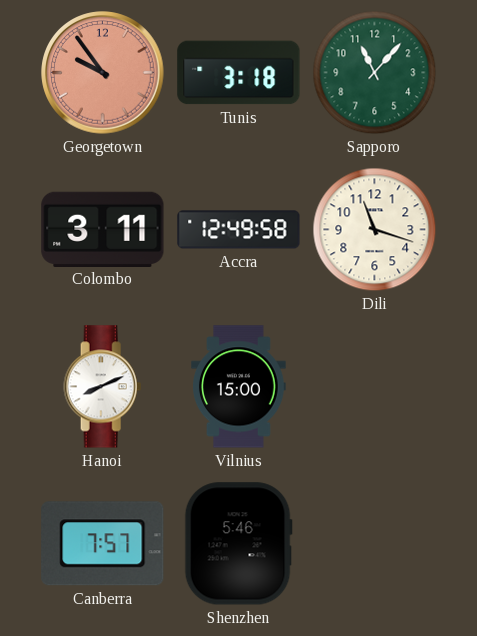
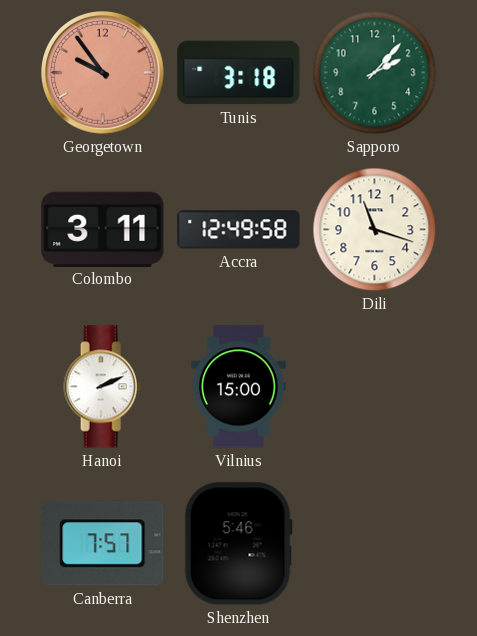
Sapporo: 11:07 -> 2:07 (375, 73)
Hanoi: 8:11 -> 2:11 (103, 387)
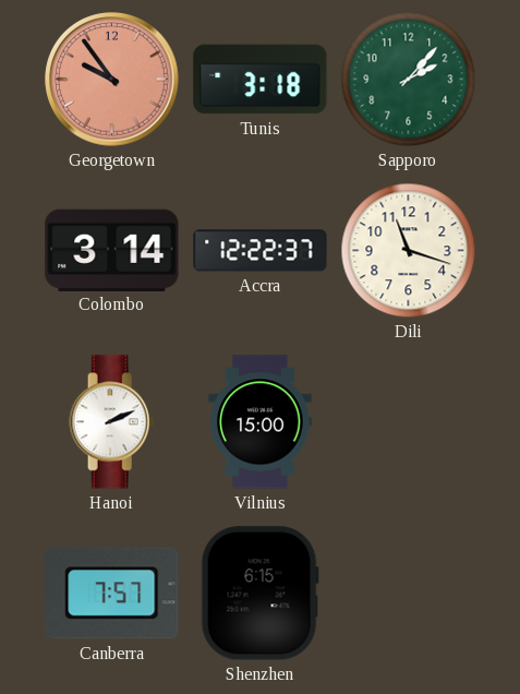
Colombo: 3:11 -> 3:14 (112, 250)
Accra: 12:49 -> 12:22 (261, 251)
Shenzhen: 5:46 -> 6:15 (259, 594)
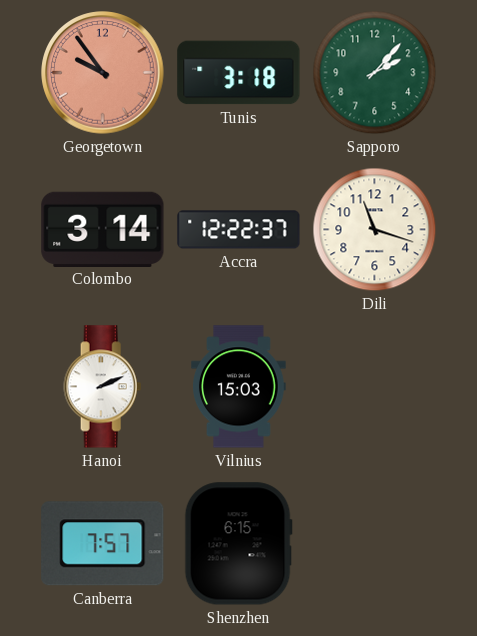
Vilnius: 15:00 -> 15:03 (239, 387)
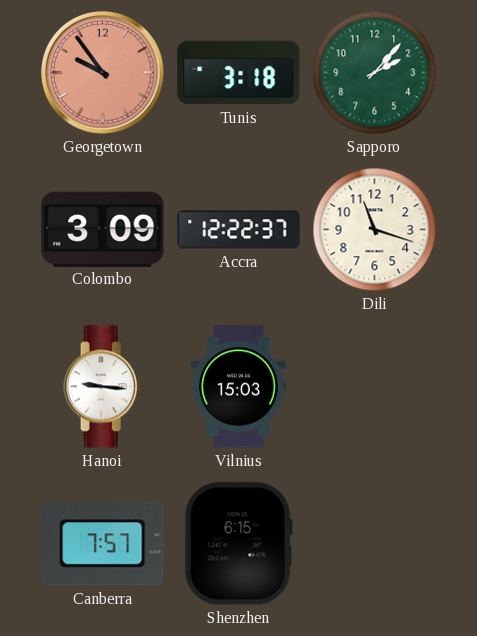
Colombo: 3:14 -> 3:09 (103, 229)
Hanoi: 2:11 -> 9:16 (103, 387)
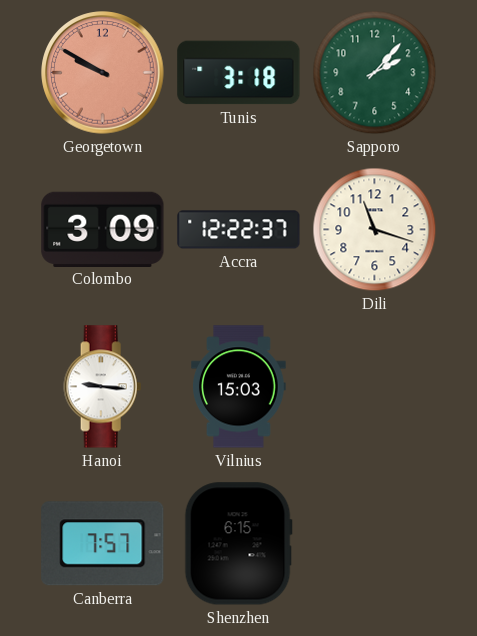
Georgetown: 9:54 -> 9:50 (103, 73)
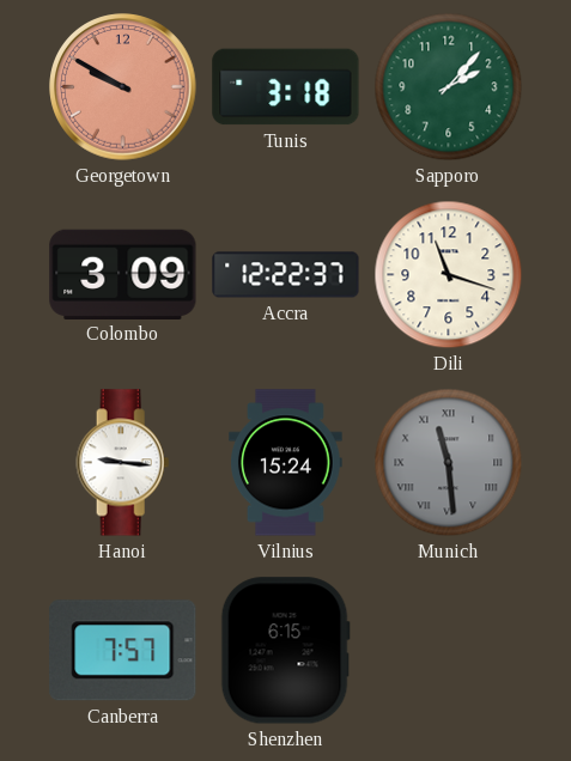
Vilnius: 15:03 -> 15:24 (286, 463)
Munich: none -> 11:29 (449, 463)
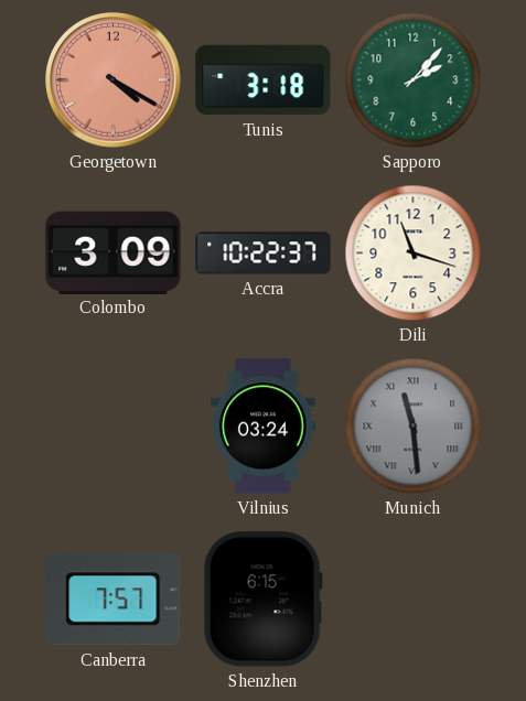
Georgetown: 9:50 -> 4:20 (114, 80)
Accra: 12:22 -> 10:22 (264, 254)
Hanoi: 9:16 -> none (123, 463)
Vilnius: 15:24 -> 03:24 (264, 427)
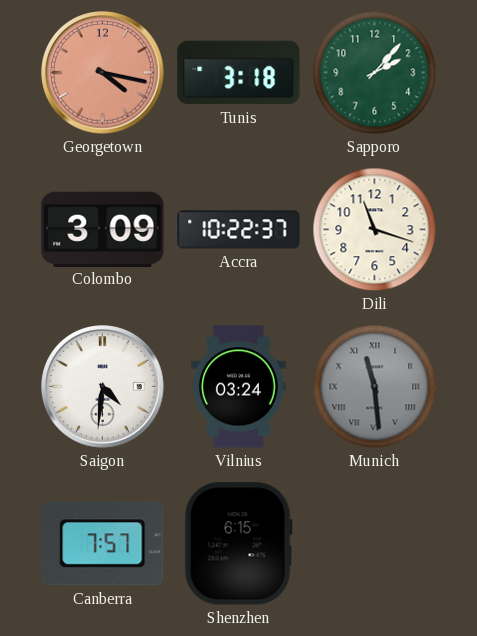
Georgetown: 4:20 -> 4:17 (103, 73)
Saigon: none -> 4:31 (103, 387)
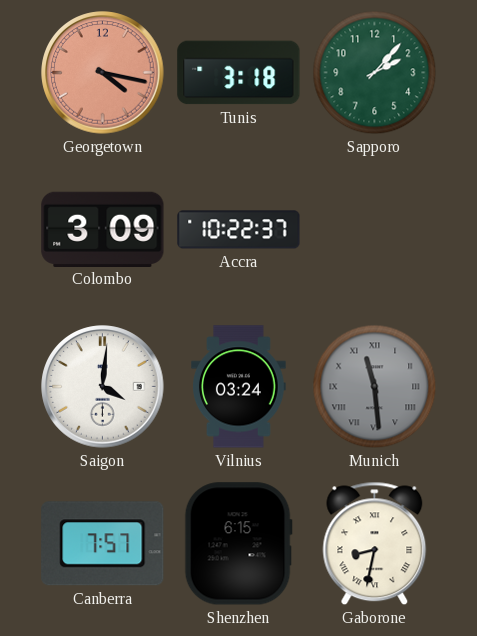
Dili: 11:18 -> none (375, 230)
Saigon: 4:31 -> 4:01 (103, 387)
Gaborone: none -> 8:32 (375, 544)
